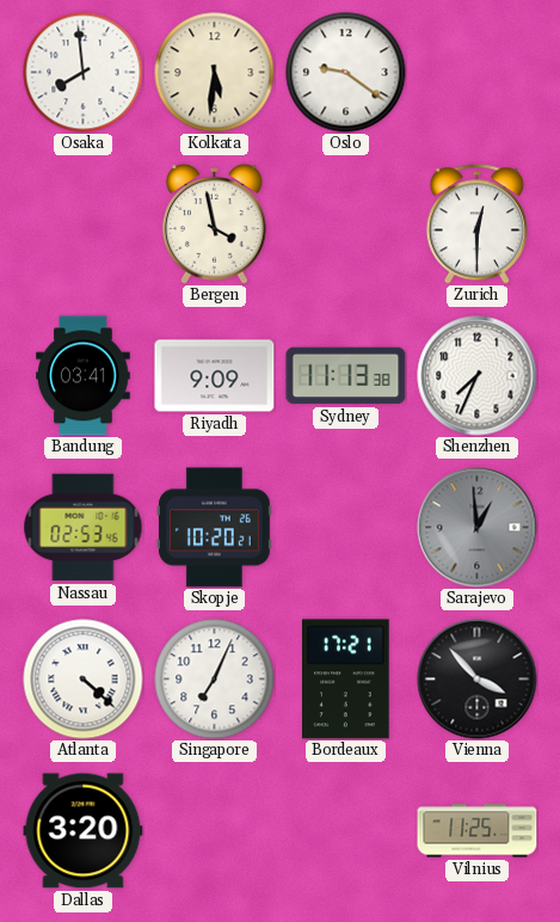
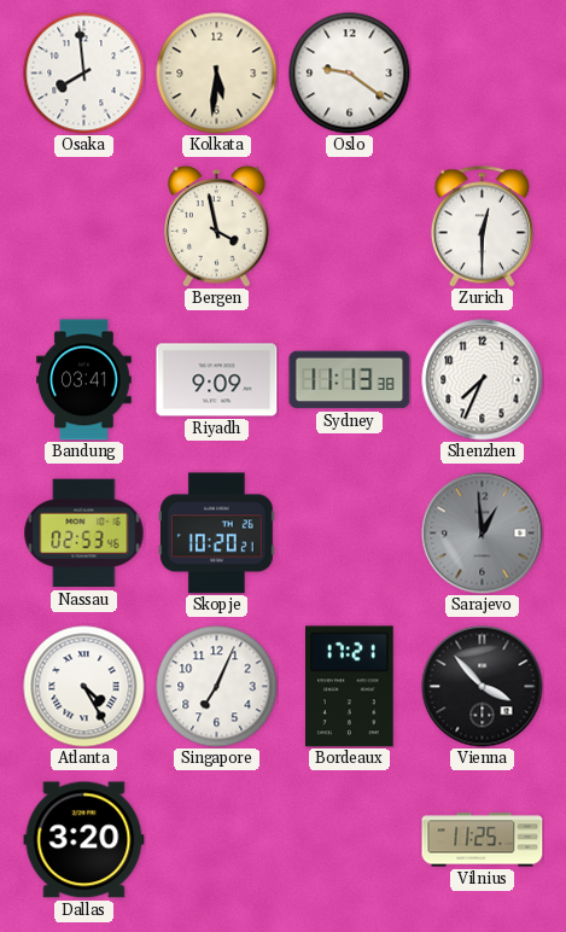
Atlanta: 4:22 -> 4:25 (84, 687)
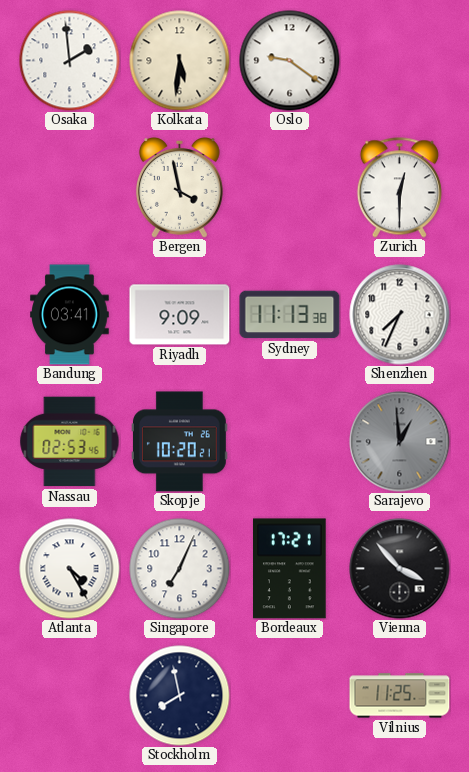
Osaka: 7:59 -> 1:59 (70, 61)
Dallas: 3:20 -> none (84, 840)
Stockholm: none -> 7:58 (180, 696)
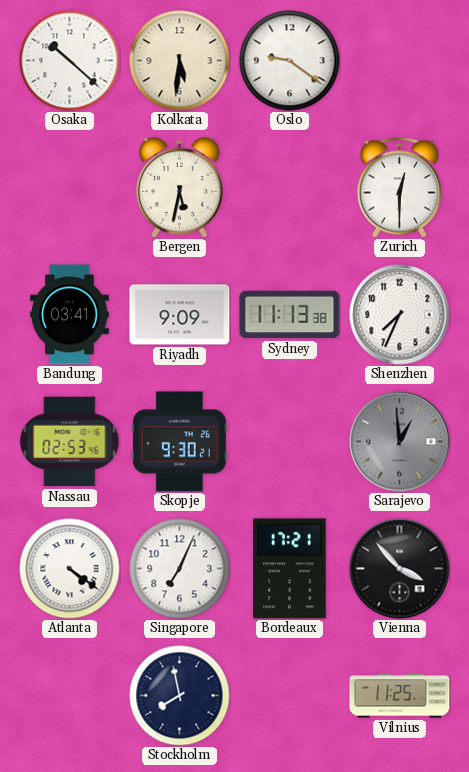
Osaka: 1:59 -> 10:22 (70, 61)
Bergen: 3:58 -> 5:32 (179, 188)
Skopje: 10:20 -> 9:30 (179, 442)
Atlanta: 4:25 -> 4:21 (70, 569)
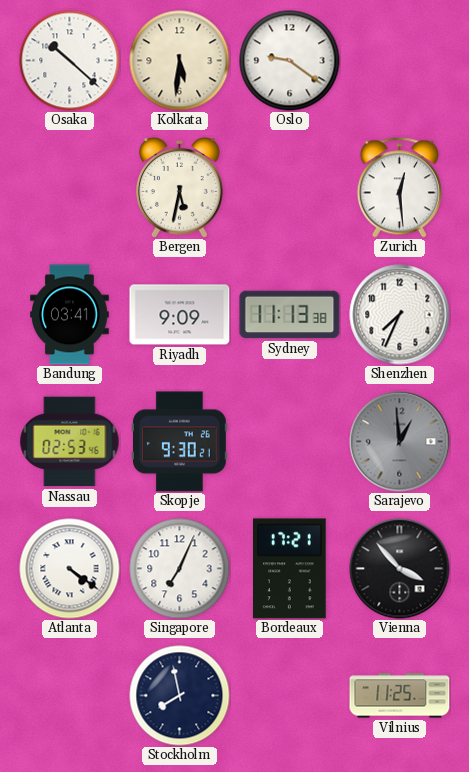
Zurich: 12:30 -> 12:29 (399, 188)
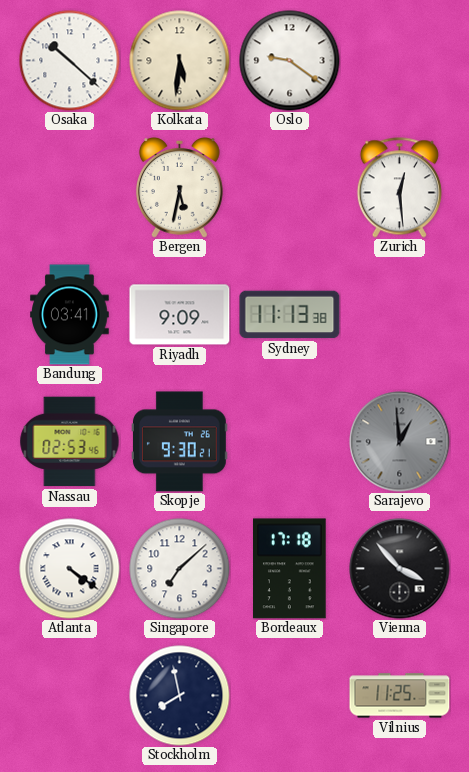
Shenzhen: 7:34 -> none (400, 315)
Singapore: 7:04 -> 7:08 (180, 569)
Bordeaux: 17:21 -> 17:18 (290, 569)
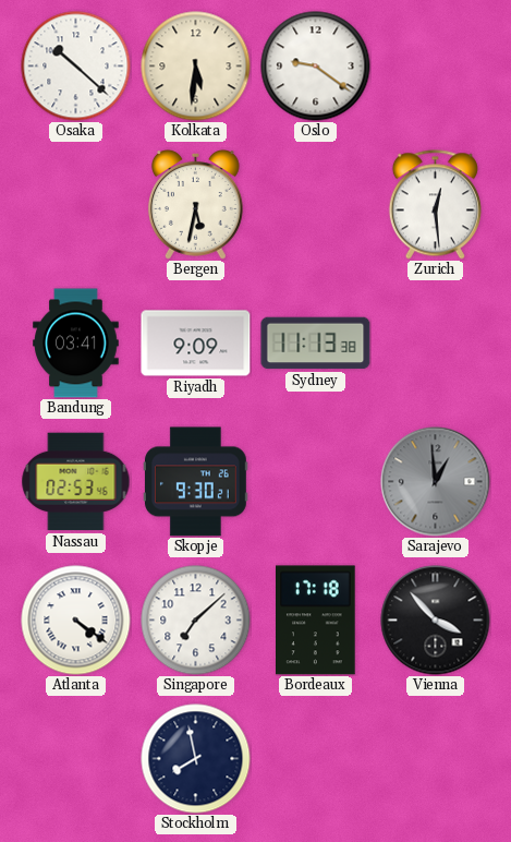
Vilnius: 11:25 -> none (400, 696)
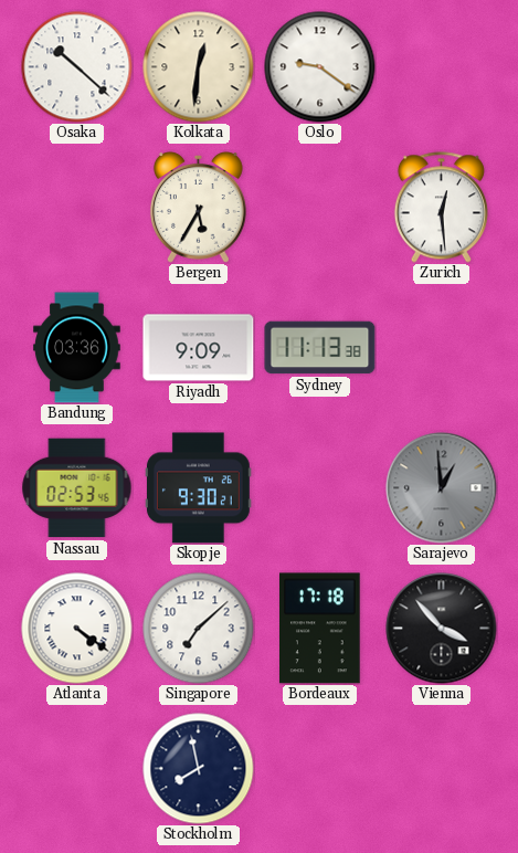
Kolkata: 5:31 -> 12:31 (199, 67)
Bergen: 5:32 -> 5:35 (198, 208)
Bandung: 03:41 -> 03:36 (77, 348)
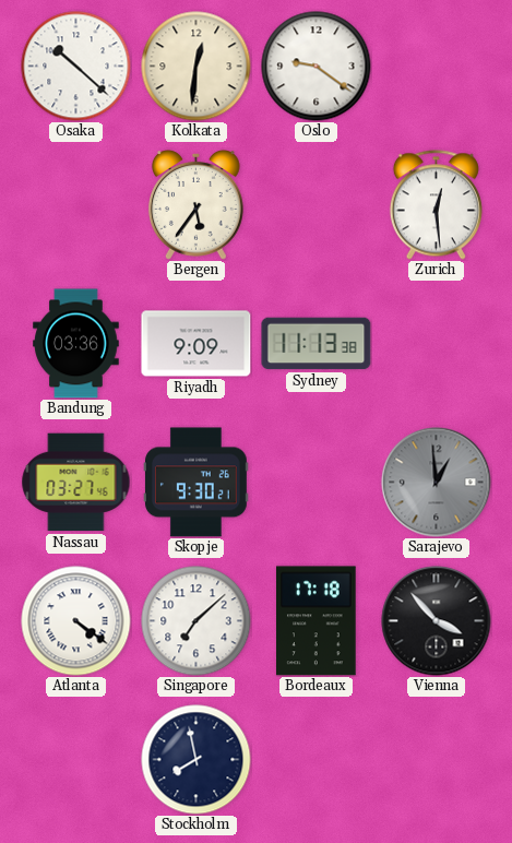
Bergen: 5:35 -> 5:36 (195, 205)
Nassau: 02:53 -> 03:27 (76, 483)
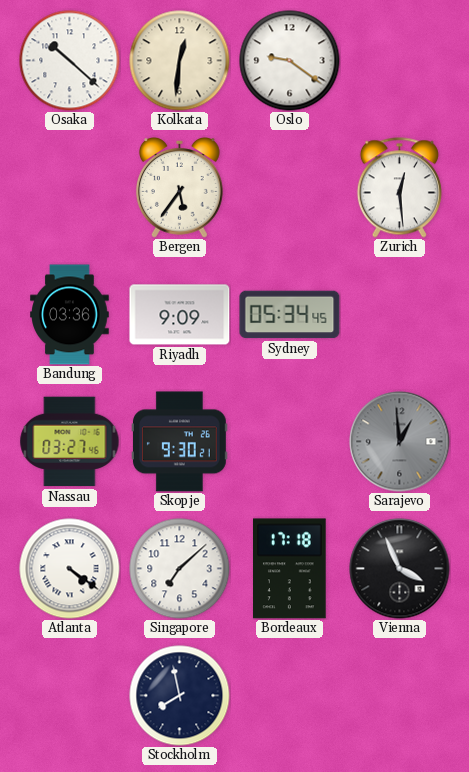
Sydney: 11:13 -> 05:34 (290, 315)
Vienna: 3:53 -> 3:56 (400, 569)
